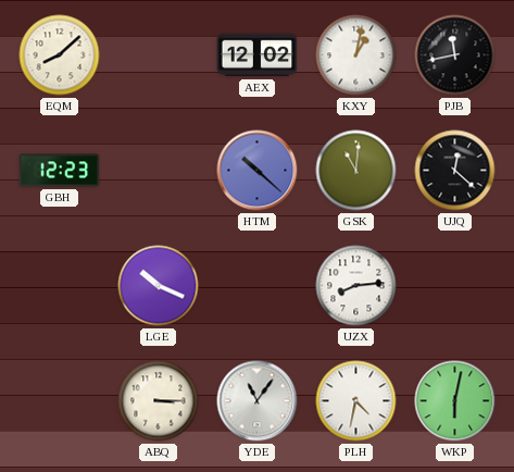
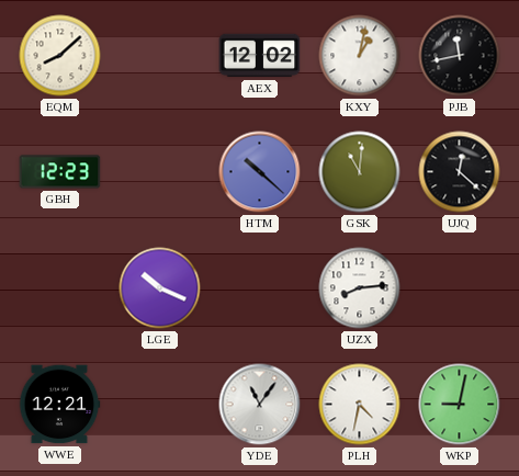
WWE: none -> 12:21 (59, 405)
ABQ: 3:15 -> none (159, 401)
WKP: 6:02 -> 9:02 (460, 405)
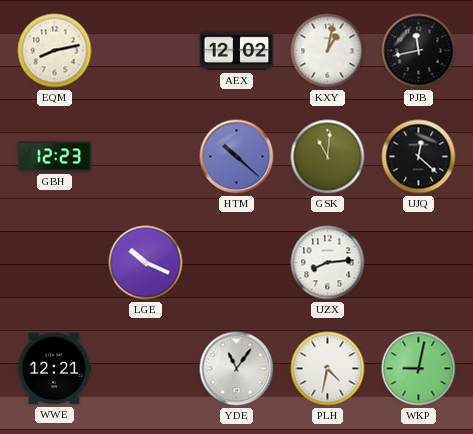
EQM: 8:08 -> 8:13 (55, 51)
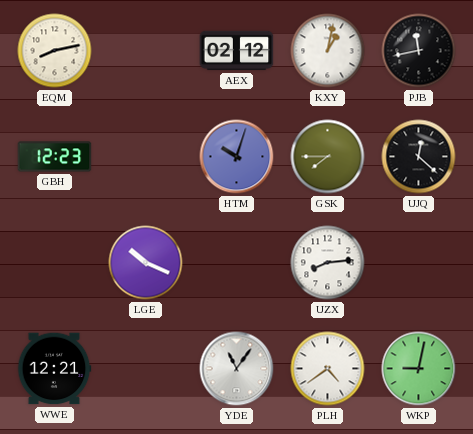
AEX: 12:02 -> 02:12 (237, 51)
HTM: 10:22 -> 10:03 (237, 157)
GSK: 11:01 -> 7:45 (328, 157)
PLH: 4:32 -> 4:39 (328, 369)
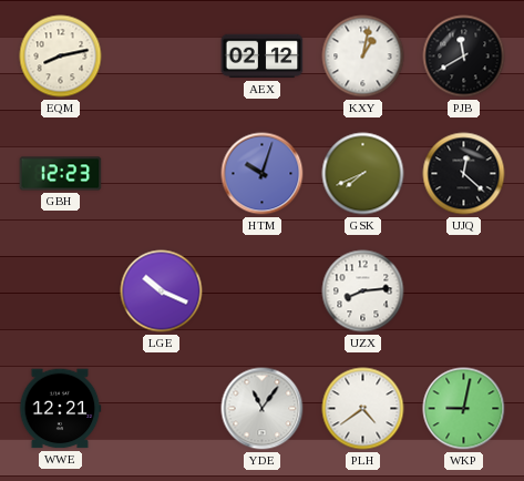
PJB: 11:43 -> 11:40 (464, 57)
GSK: 7:45 -> 7:41 (363, 174)
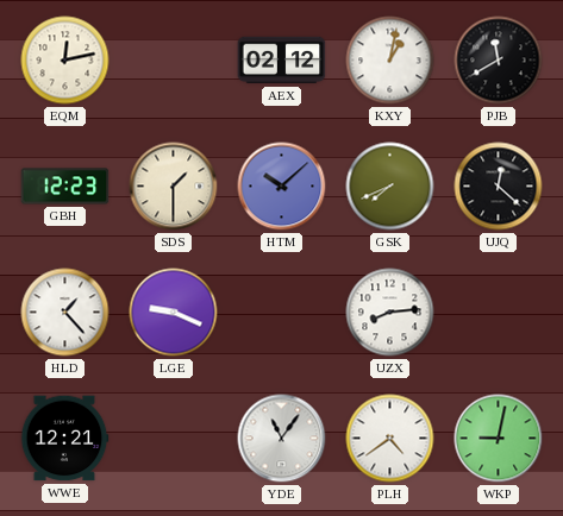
EQM: 8:13 -> 12:13 (65, 61)
SDS: none -> 1:30 (174, 187)
HTM: 10:03 -> 10:08 (282, 187)
HLD: none -> 1:23 (65, 313)
LGE: 10:19 -> 9:19 (174, 313)
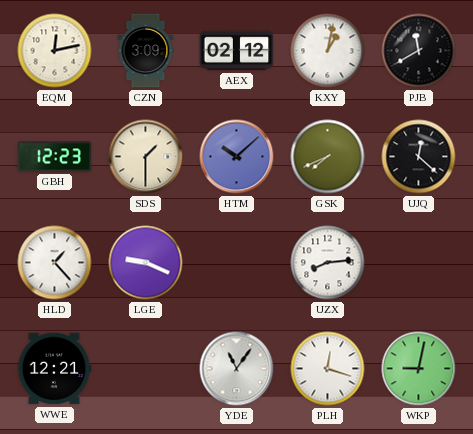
CZN: none -> 3:09 (146, 51)
PLH: 4:39 -> 12:18 (328, 369)
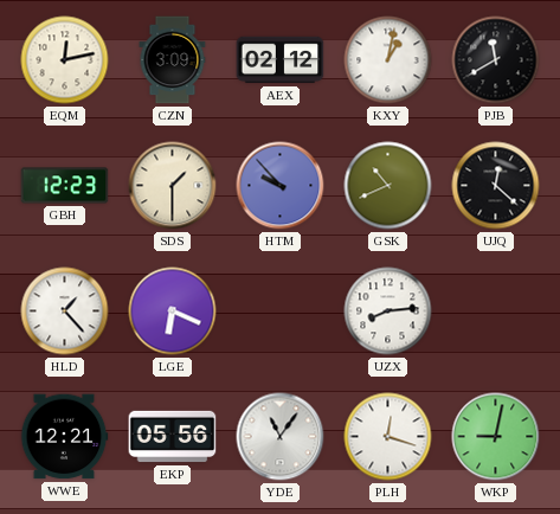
HTM: 10:08 -> 9:53 (281, 186)
GSK: 7:41 -> 10:41 (388, 186)
LGE: 9:19 -> 6:19 (173, 311)
EKP: none -> 05:56 (173, 437)
